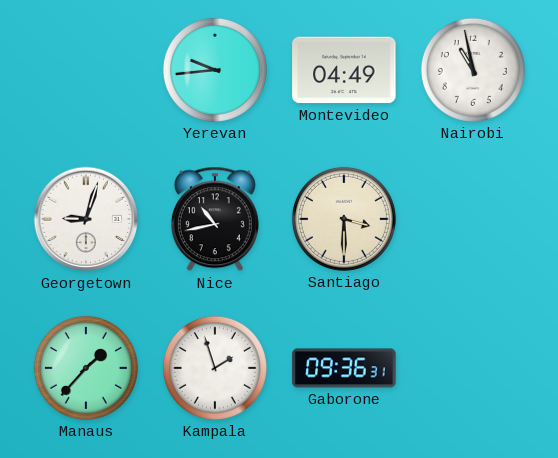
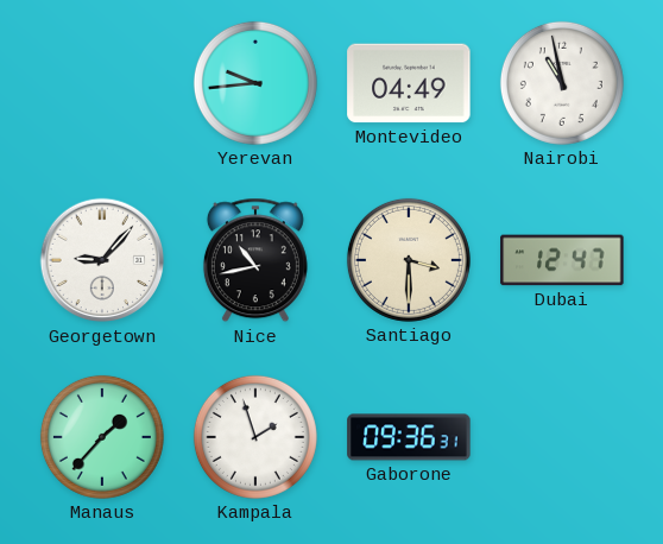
Georgetown: 9:03 -> 9:07 (102, 260)
Dubai: none -> 12:47 (562, 260)
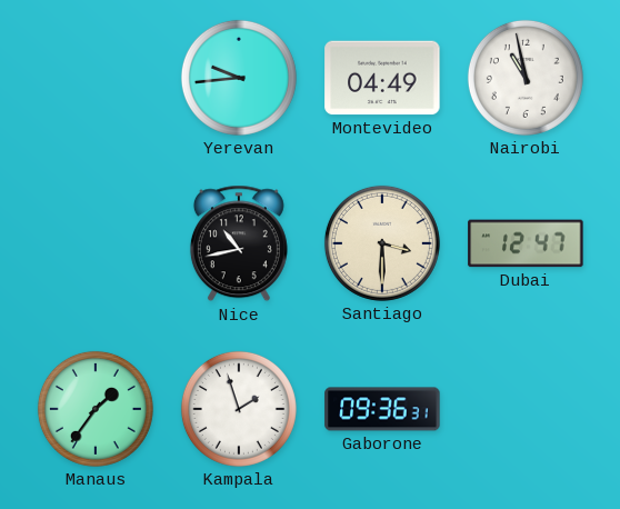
Georgetown: 9:07 -> none (102, 260)
Manaus: 1:37 -> 1:36 (96, 409)
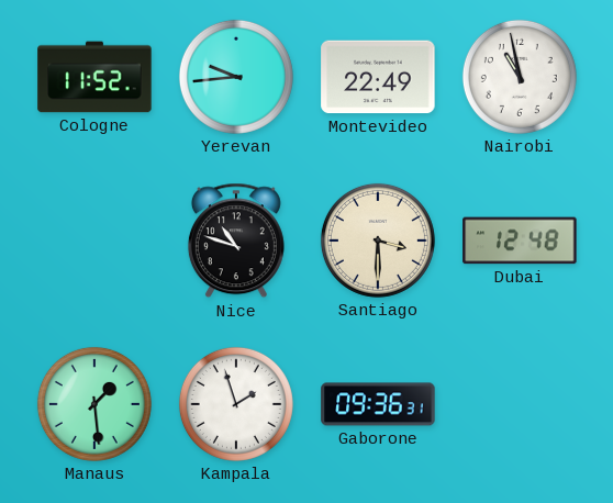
Cologne: none -> 11:52 (94, 77)
Montevideo: 04:49 -> 22:49 (378, 77)
Nice: 10:43 -> 10:48 (236, 241)
Dubai: 12:47 -> 12:48 (520, 241)
Manaus: 1:36 -> 1:29 (94, 404)
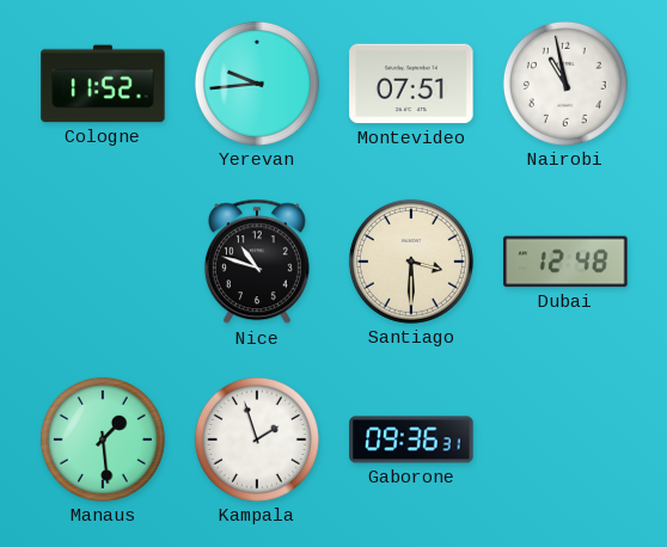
Montevideo: 22:49 -> 07:51 (411, 84)
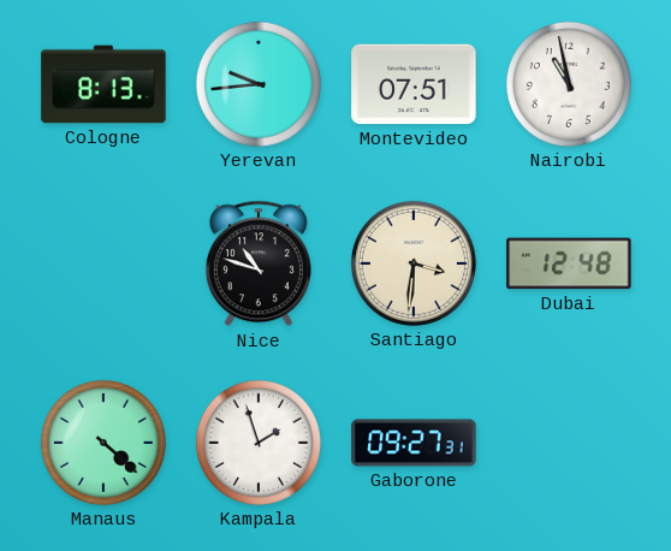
Cologne: 11:52 -> 8:13 (103, 84)
Santiago: 3:30 -> 3:31 (414, 263)
Manaus: 1:29 -> 4:22 (103, 443)
Gaborone: 09:36 -> 09:27 (414, 443)
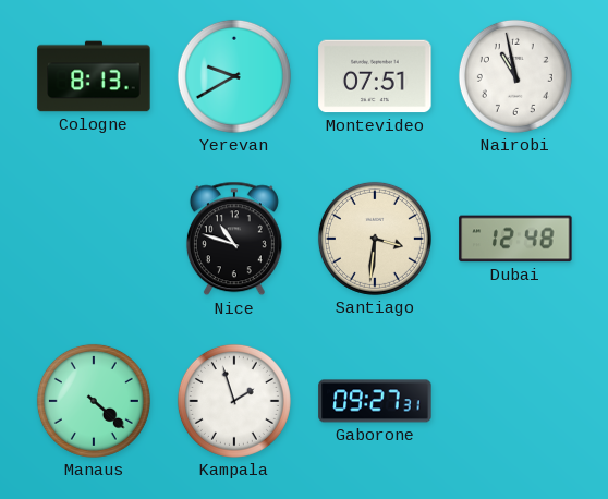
Yerevan: 9:44 -> 9:40 (234, 76)
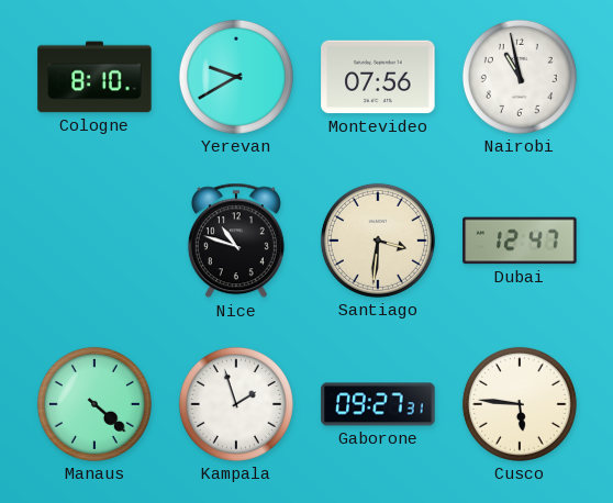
Cologne: 8:13 -> 8:10 (94, 77)
Montevideo: 07:51 -> 07:56 (378, 77)
Dubai: 12:48 -> 12:47 (520, 241)
Cusco: none -> 5:46 (520, 404)
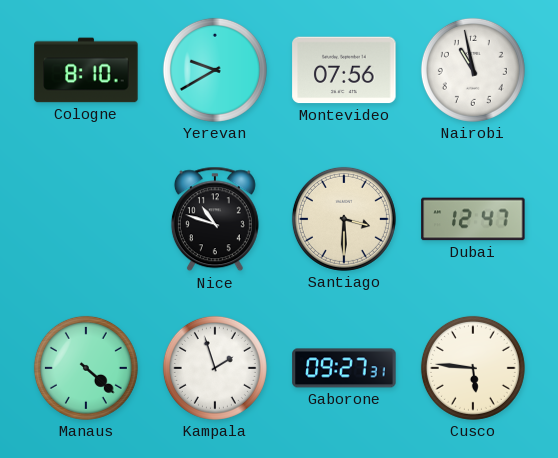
Santiago: 3:31 -> 3:30 (344, 219)
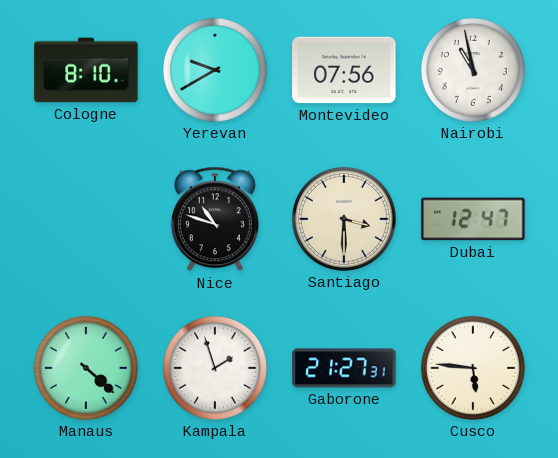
Gaborone: 09:27 -> 21:27 (344, 368)
